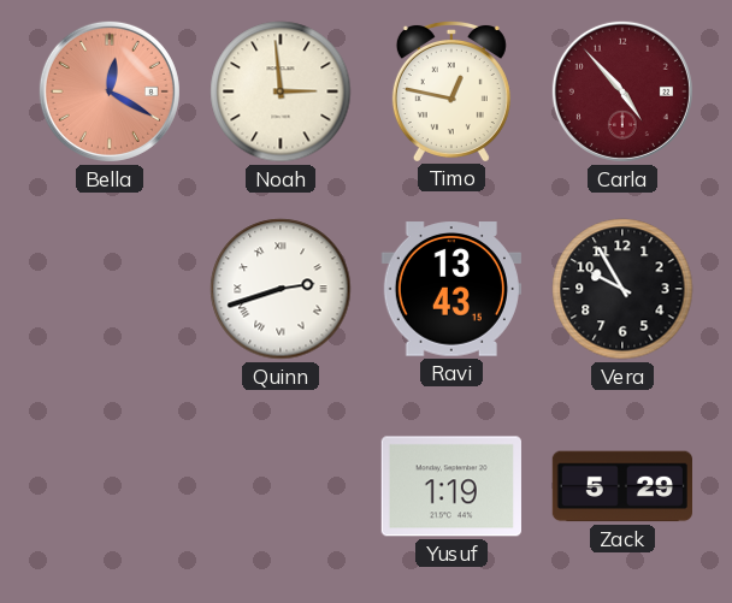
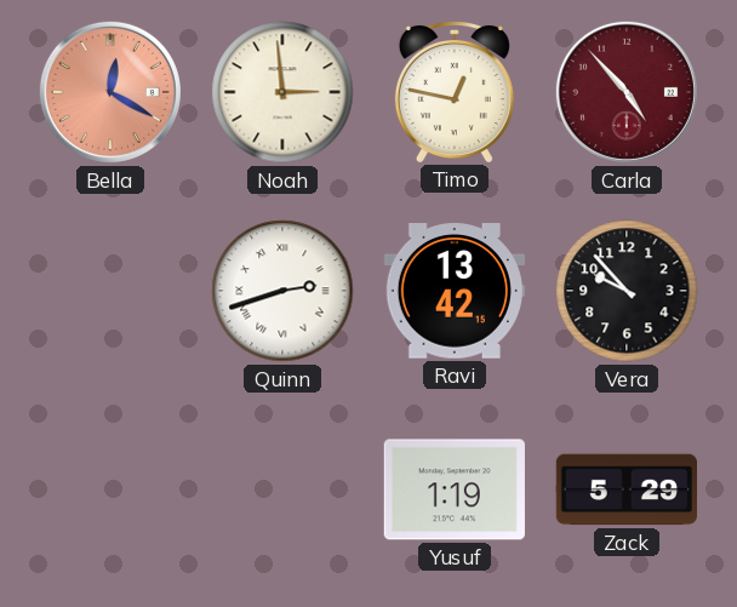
Ravi: 13:43 -> 13:42 (455, 291)
Vera: 9:55 -> 9:53 (627, 291)
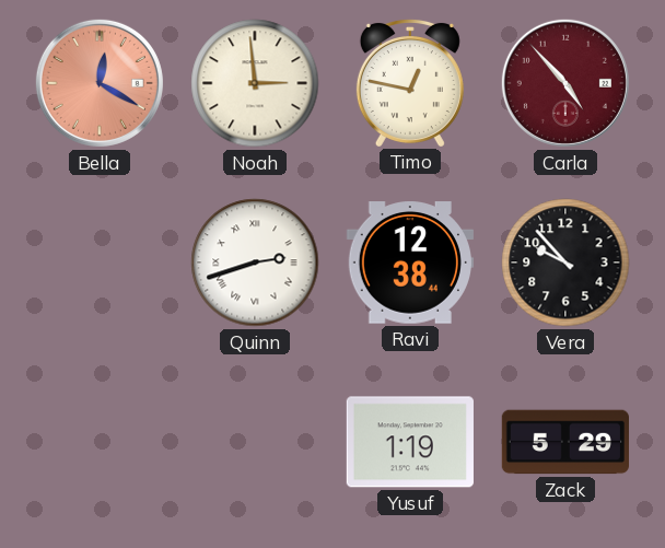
Ravi: 13:42 -> 12:38 (410, 263)
